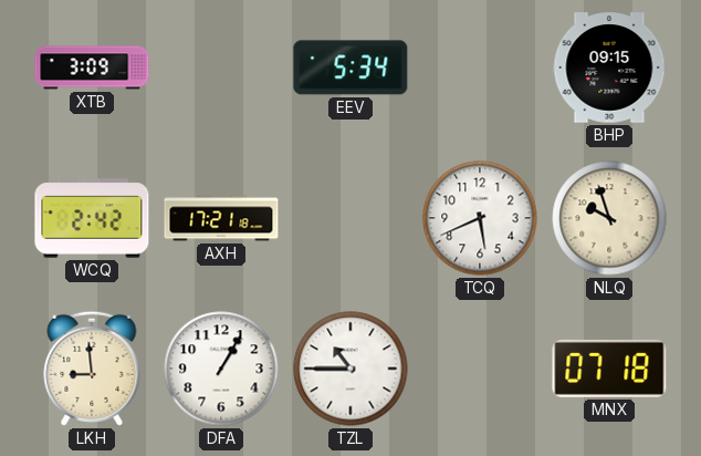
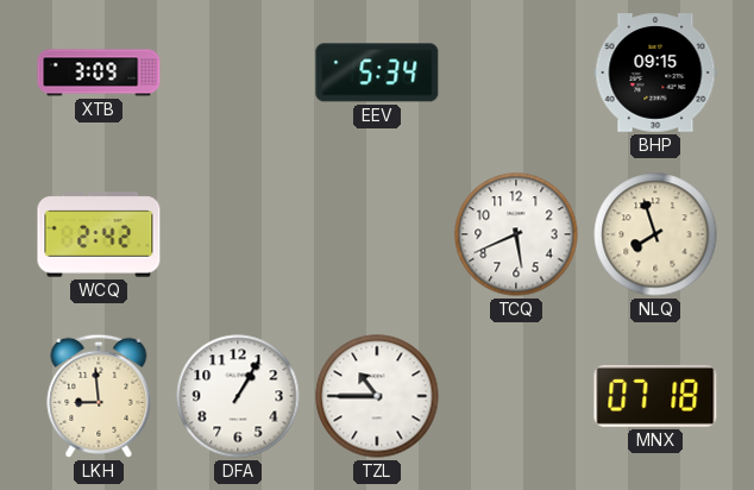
AXH: 17:21 -> none (221, 218)
NLQ: 9:57 -> 7:57 (655, 234)
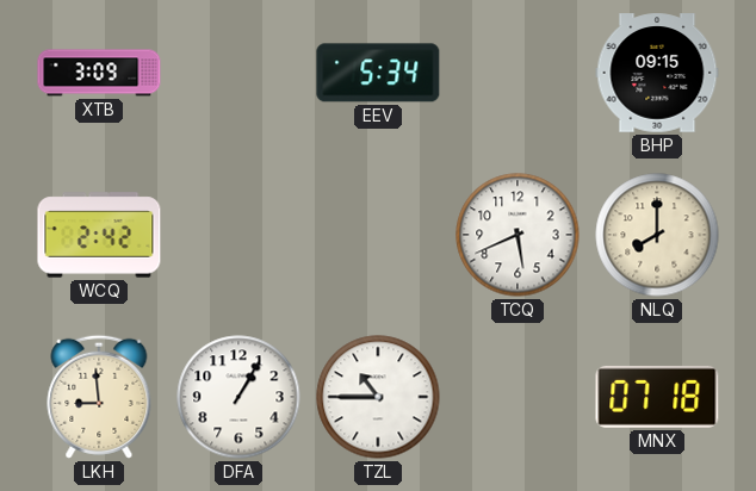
NLQ: 7:57 -> 8:00 (657, 235)
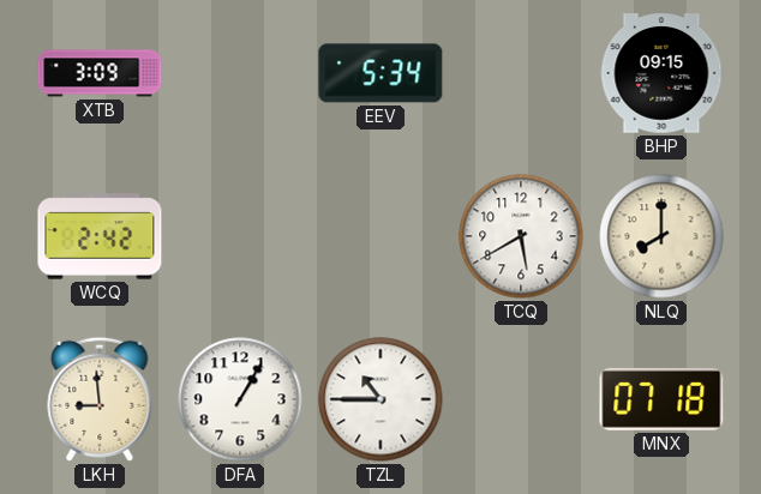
TCQ: 5:41 -> 5:40 (521, 236)
